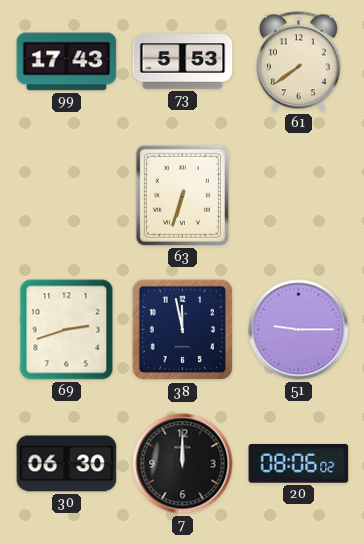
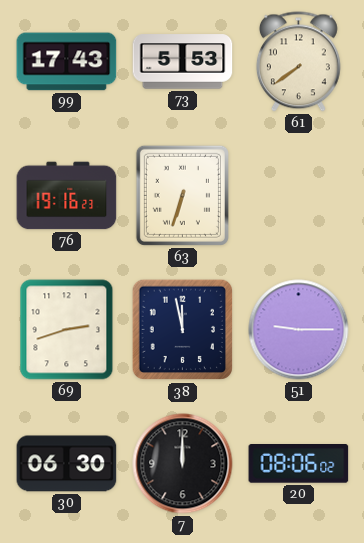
76: none -> 19:16 (67, 196)
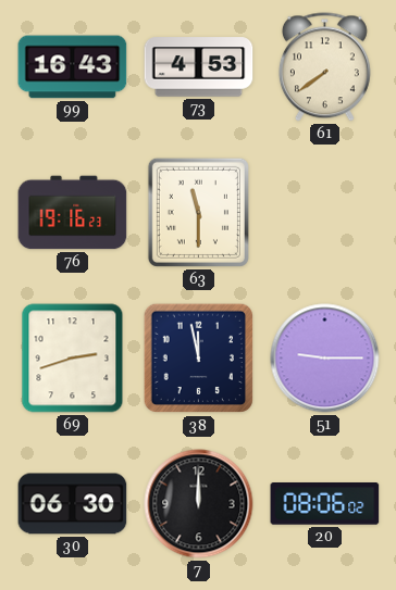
99: 17:43 -> 16:43 (73, 67)
73: 5:53 -> 4:53 (199, 67)
63: 6:33 -> 11:30 (198, 212)
